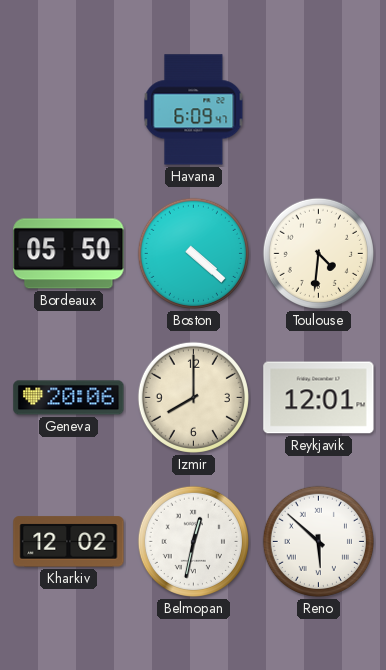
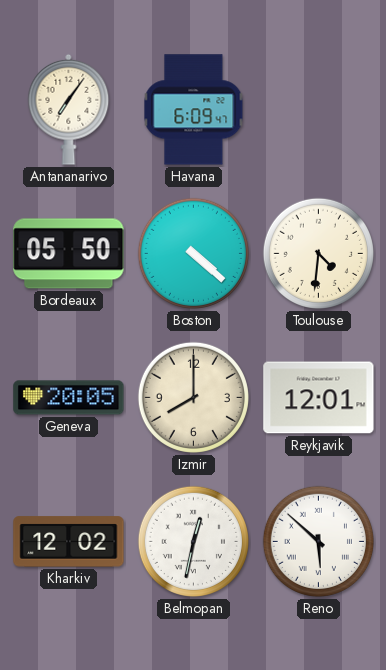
Antananarivo: none -> 7:06 (69, 109)
Geneva: 20:06 -> 20:05 (69, 398)
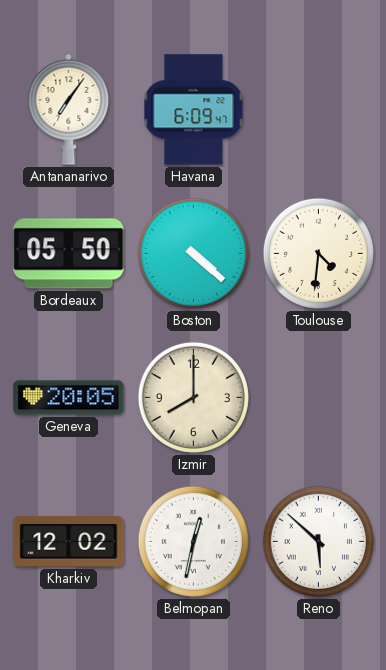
Reykjavik: 12:01 -> none (319, 398)
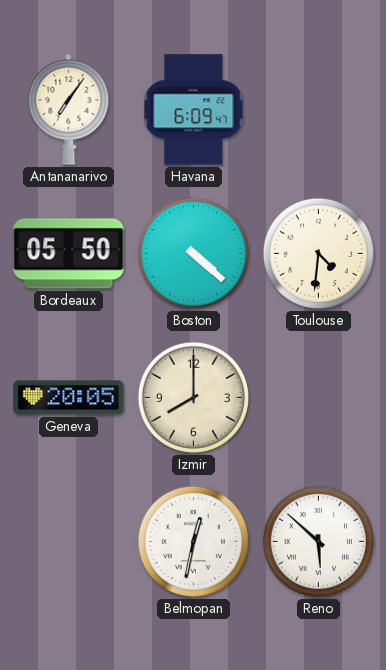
Kharkiv: 12:02 -> none (69, 542)
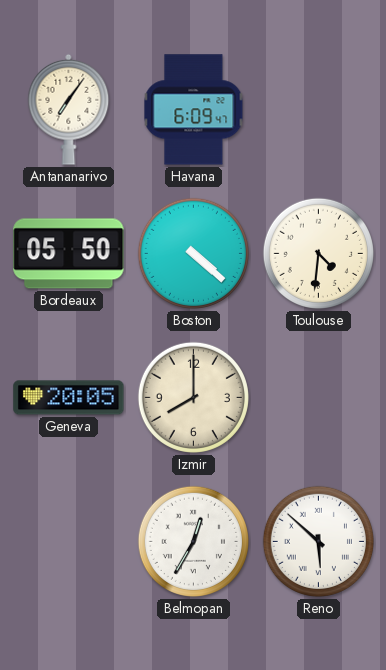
Belmopan: 12:32 -> 12:35 (193, 541)
